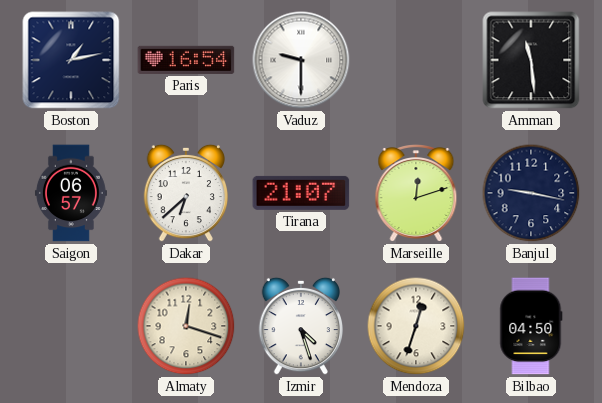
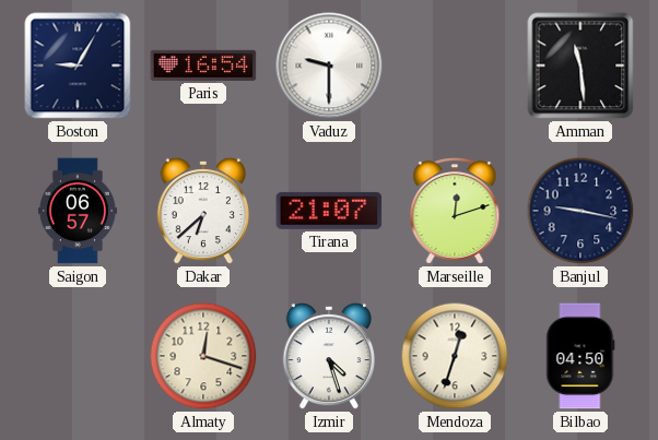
Boston: 1:13 -> 9:05 (78, 66)
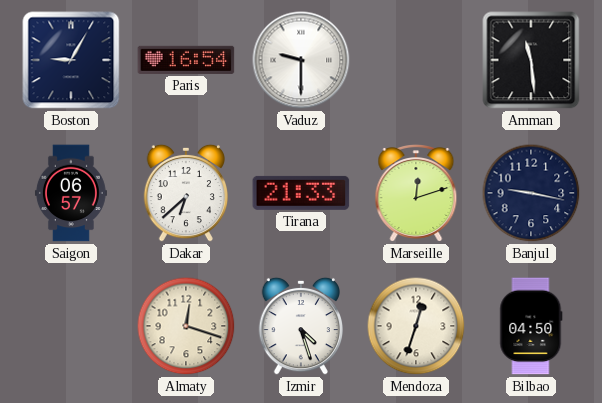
Tirana: 21:07 -> 21:33 (301, 193)
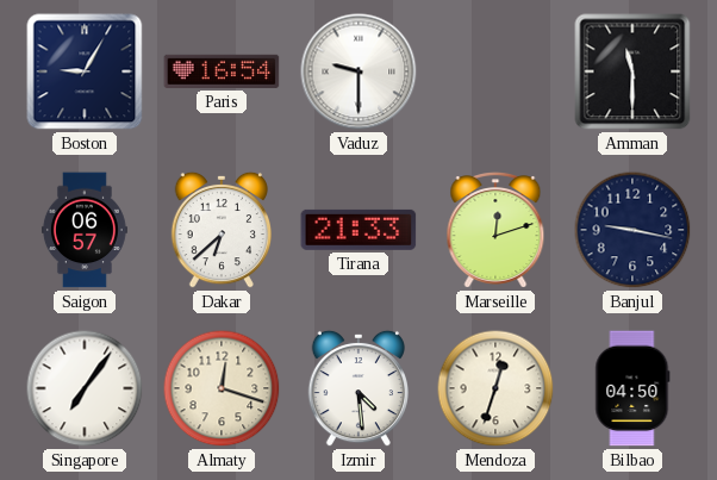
Amman: 11:29 -> 11:30 (632, 71)
Singapore: none -> 7:06 (85, 388)
Izmir: 4:27 -> 4:29 (357, 388)
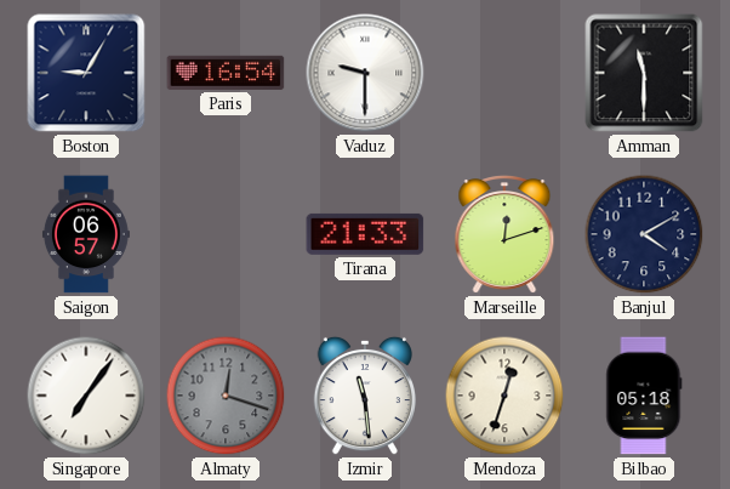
Dakar: 6:38 -> none (220, 230)
Banjul: 9:17 -> 4:10 (644, 234)
Almaty dial: cream -> grey (226, 396)
Izmir: 4:29 -> 11:29 (364, 396)
Bilbao: 04:50 -> 05:18 (644, 396)
